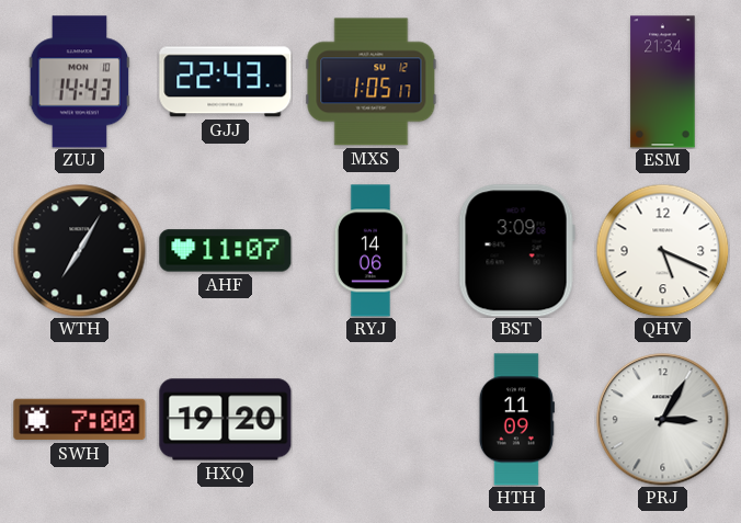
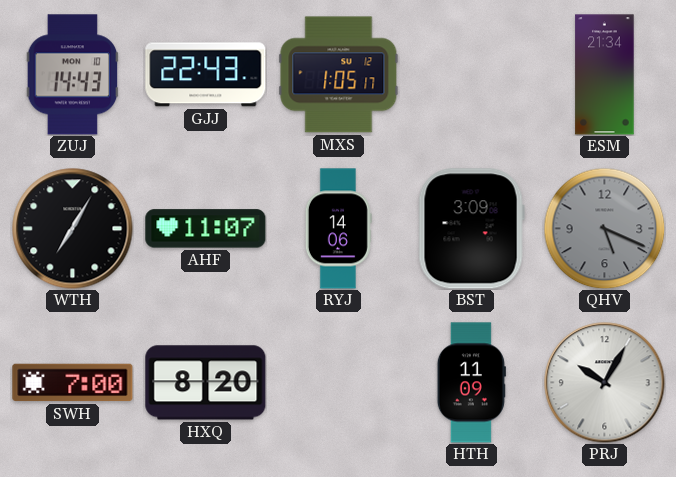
QHV dial: white -> grey (604, 228)
HXQ: 19:20 -> 8:20 (206, 383)
PRJ: 3:05 -> 10:05 (605, 383)
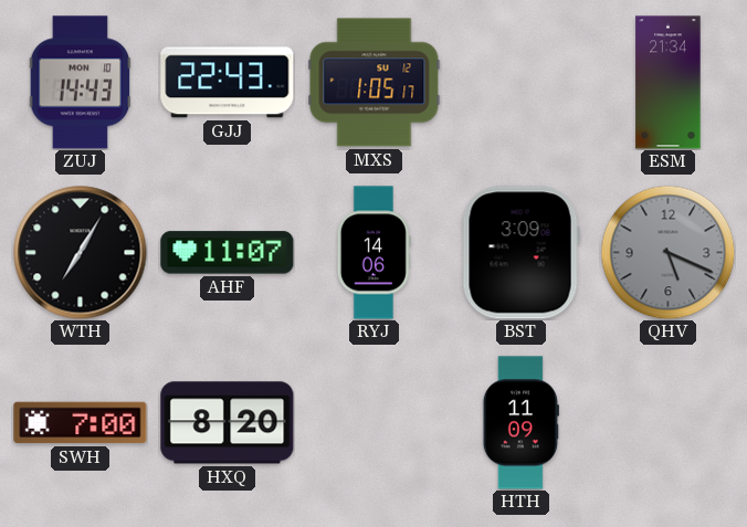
PRJ: 10:05 -> none (605, 383)
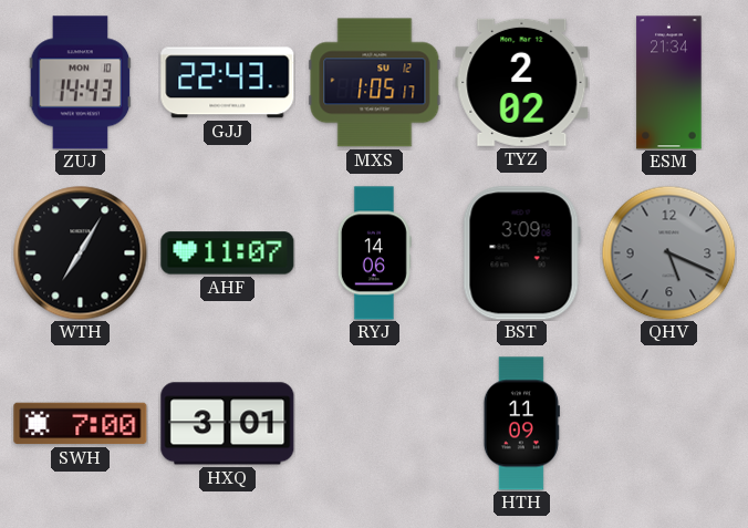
TYZ: none -> 2:02 (522, 82)
HXQ: 8:20 -> 3:01 (228, 424)
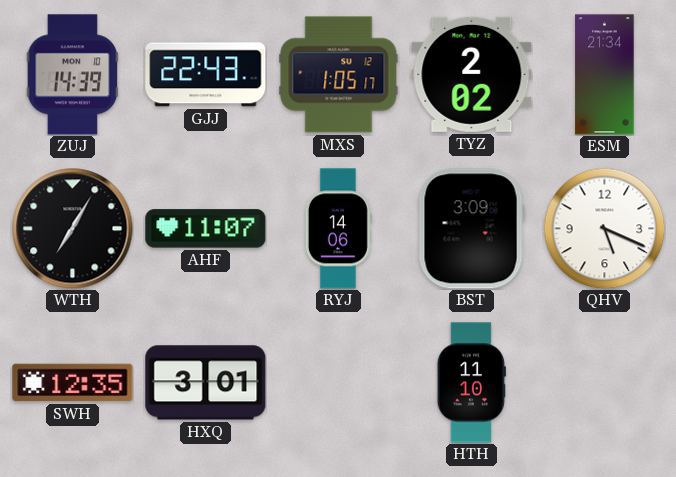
ZUJ: 14:43 -> 14:39 (73, 75)
QHV dial: grey -> white (604, 228)
SWH: 7:00 -> 12:35 (73, 383)
HTH: 11:09 -> 11:10 (471, 383)
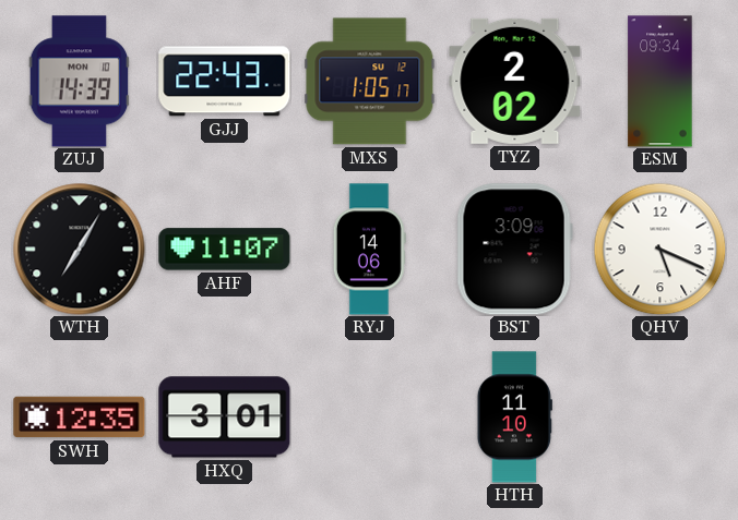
ESM: 21:34 -> 09:34 (660, 82)
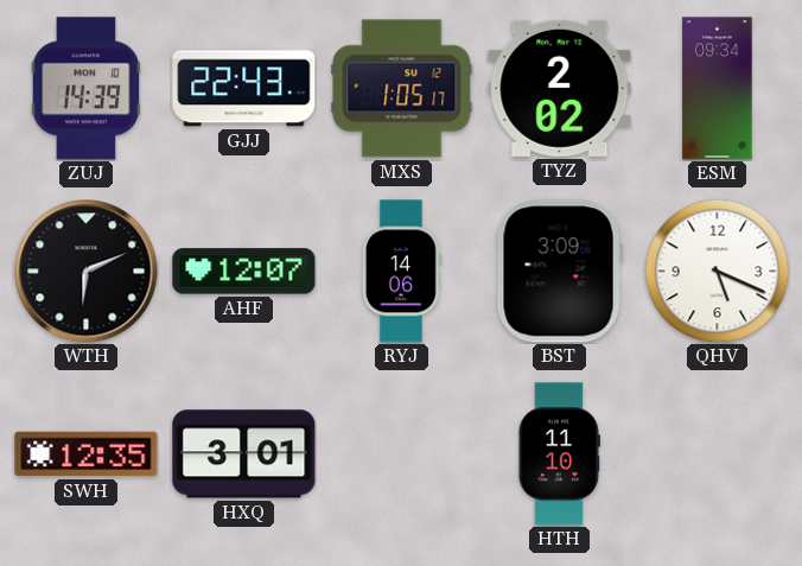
WTH: 7:05 -> 6:11 (87, 272)
AHF: 11:07 -> 12:07 (244, 272)
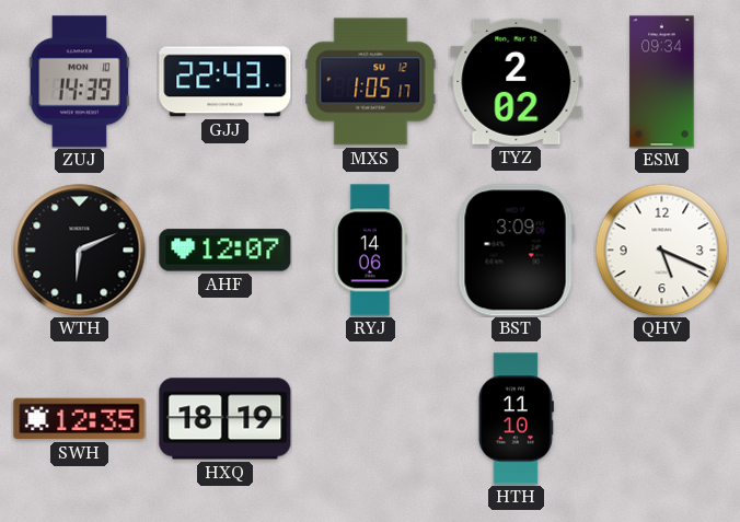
HXQ: 3:01 -> 18:19 (226, 419)
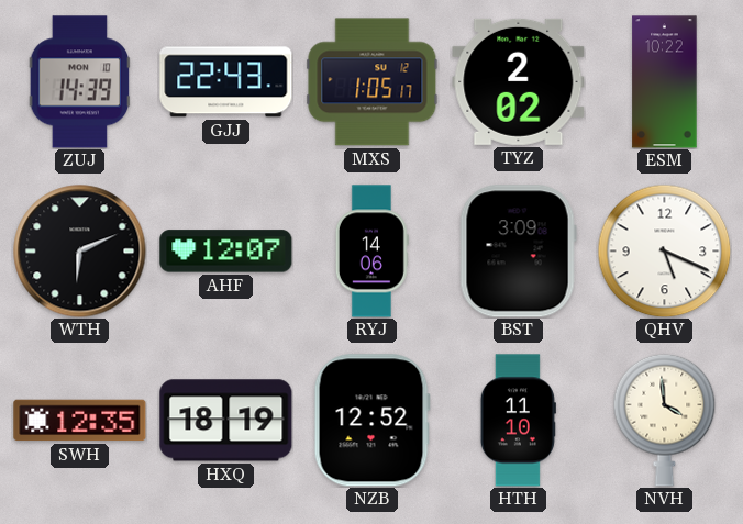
ESM: 09:34 -> 10:22 (665, 82)
NZB: none -> 12:52 (371, 421)
NVH: none -> 3:59 (665, 420)
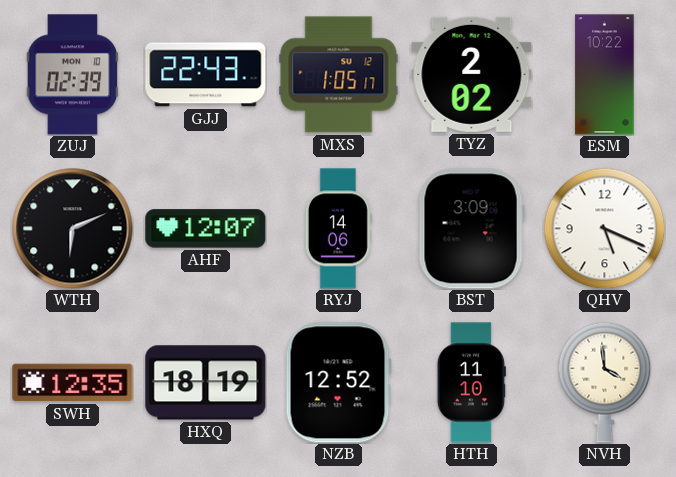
ZUJ: 14:39 -> 02:39 (73, 75)
